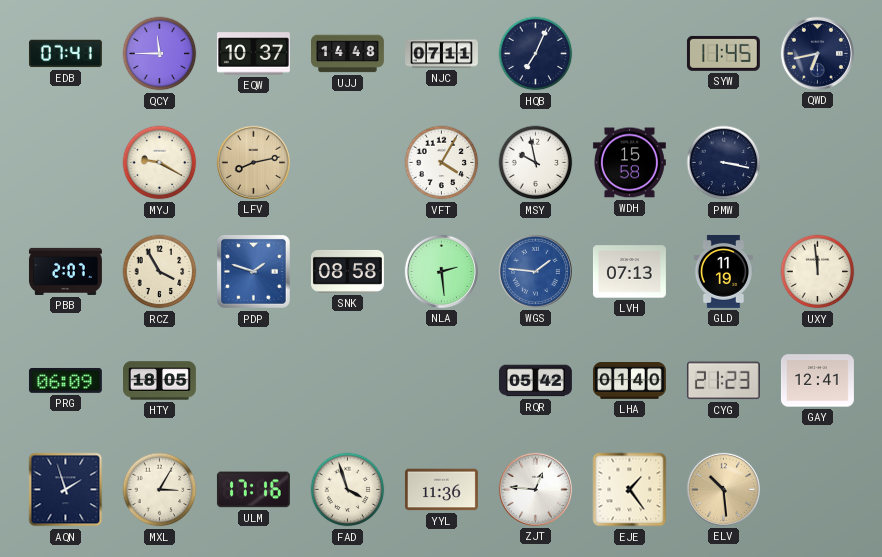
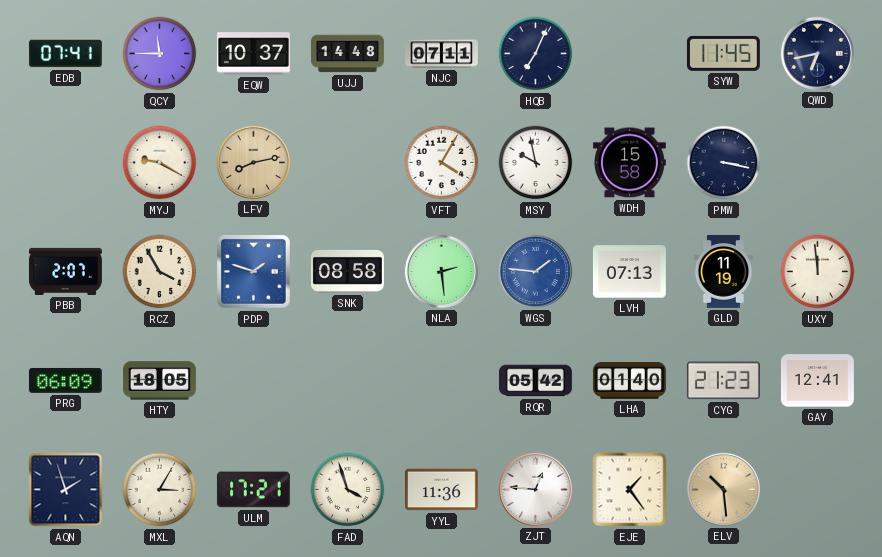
ULM: 17:16 -> 17:21 (253, 490)
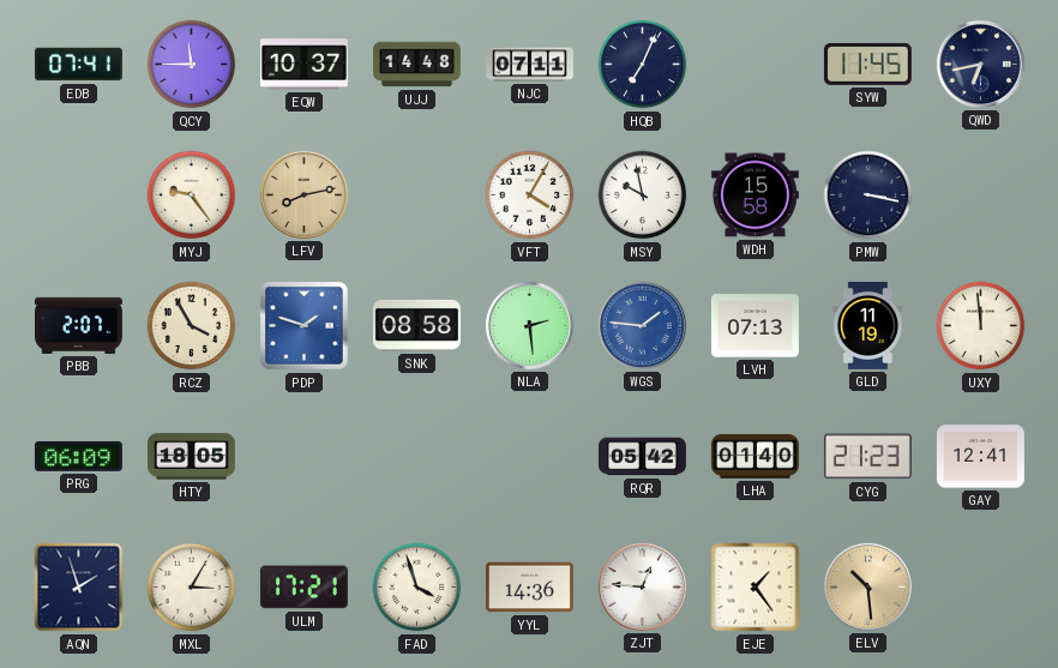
MYJ: 9:20 -> 9:24 (192, 195)
YYL: 11:36 -> 14:36 (529, 588)
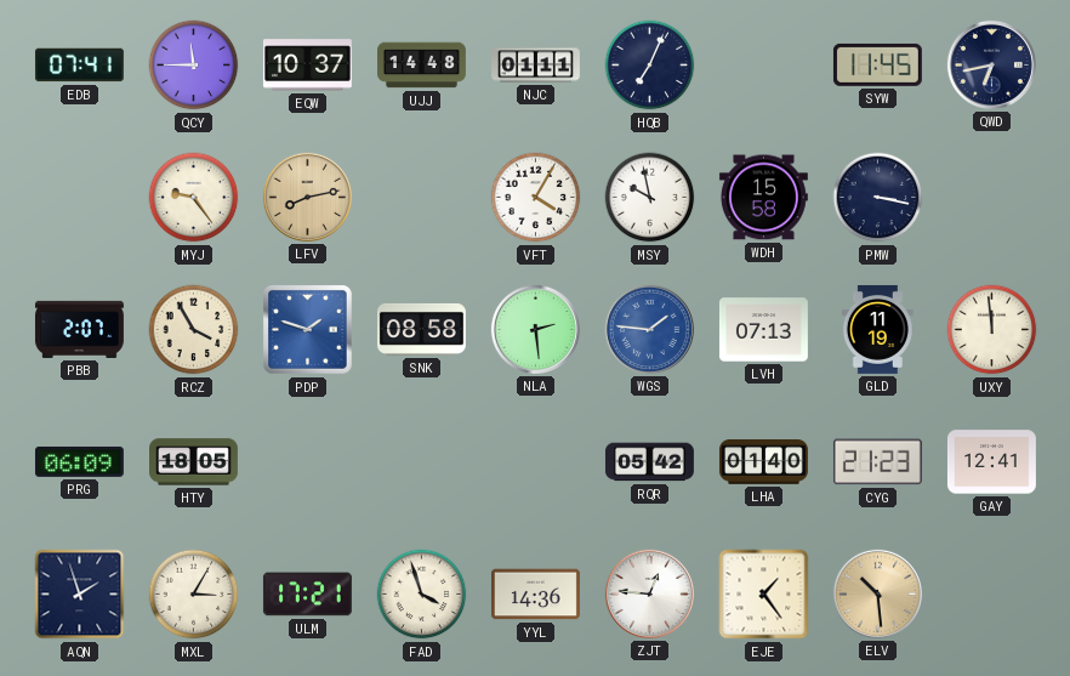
NJC: 07:11 -> 01:11 (536, 66)
